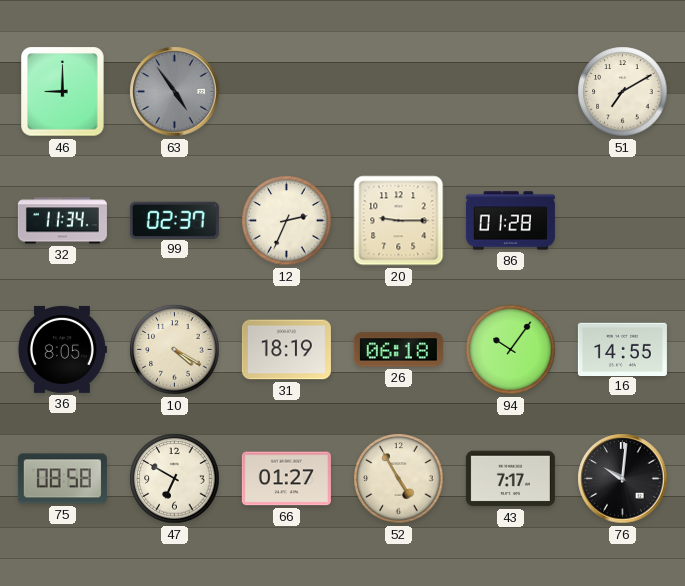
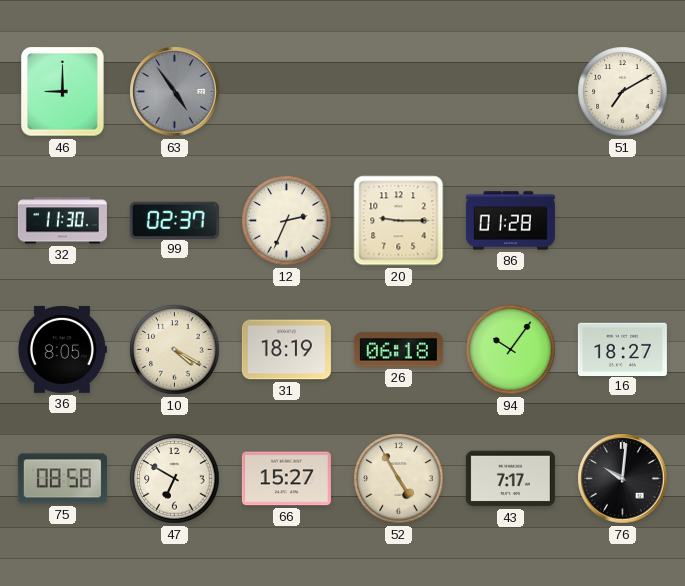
32: 11:34 -> 11:30 (62, 221)
16: 14:55 -> 18:27 (622, 349)
66: 01:27 -> 15:27 (286, 479)
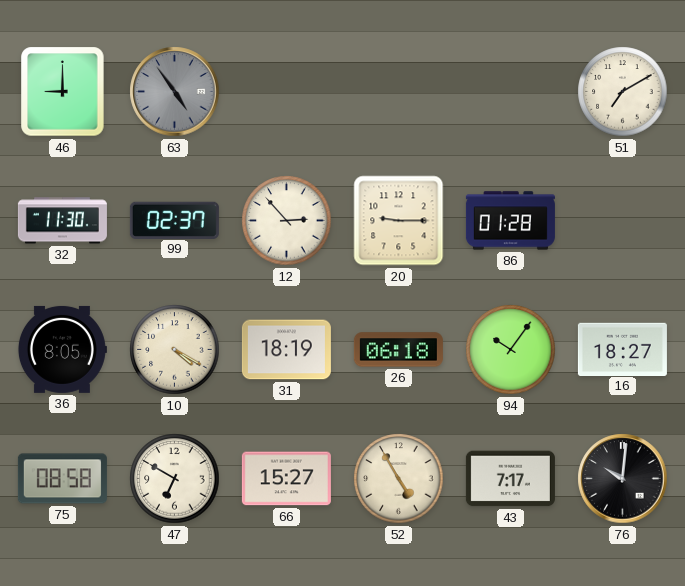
12: 2:34 -> 2:53 (287, 221)
